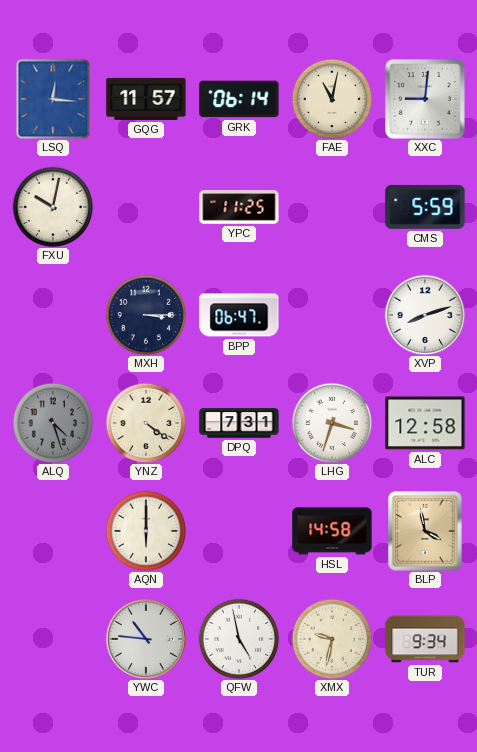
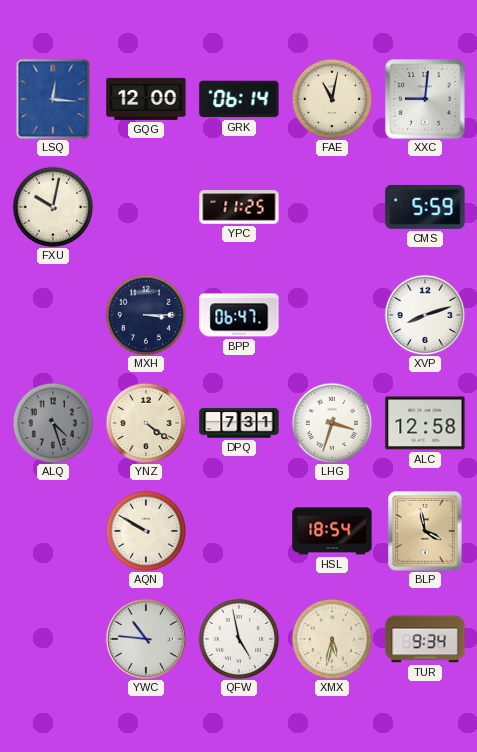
GQG: 11:57 -> 12:00 (146, 99)
AQN: 6:00 -> 9:50 (146, 531)
HSL: 14:58 -> 18:54 (332, 531)
XMX: 9:32 -> 5:32 (332, 639)
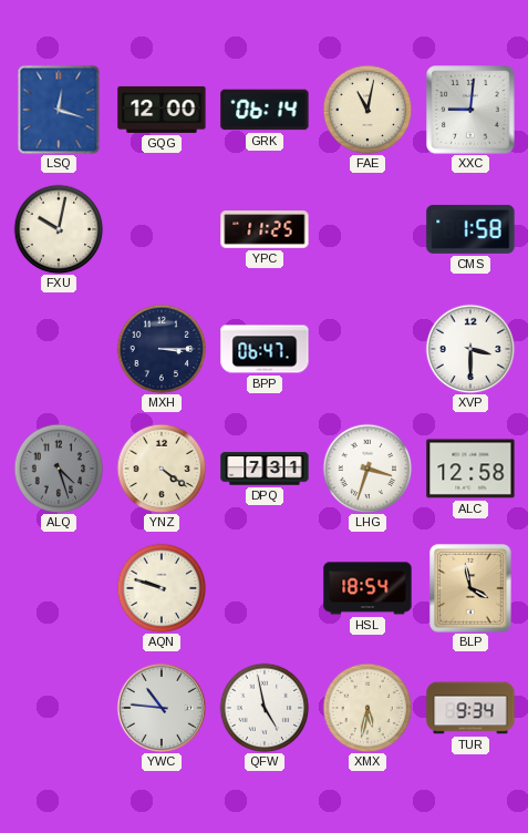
LSQ: 12:16 -> 12:18 (59, 110)
CMS: 5:59 -> 1:58 (470, 229)
XVP: 8:12 -> 3:30 (470, 349)
AQN: 9:50 -> 9:48 (162, 588)
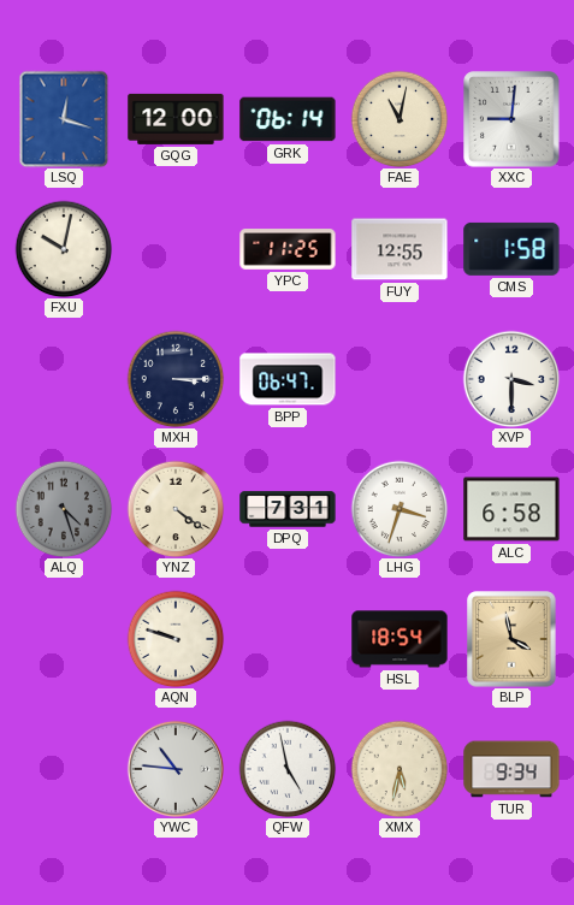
FUY: none -> 12:55 (400, 249)
ALC: 12:58 -> 6:58 (511, 509)
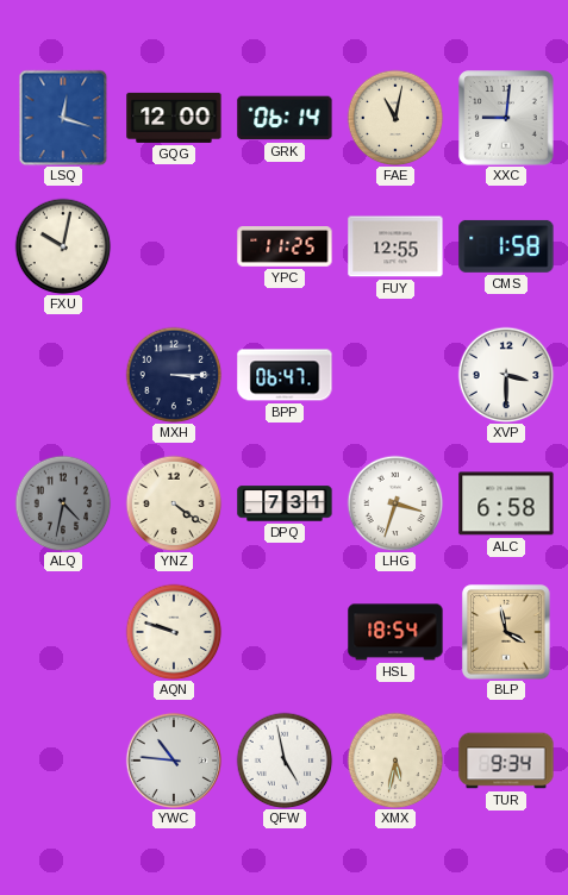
ALQ: 4:27 -> 4:32 (63, 503)
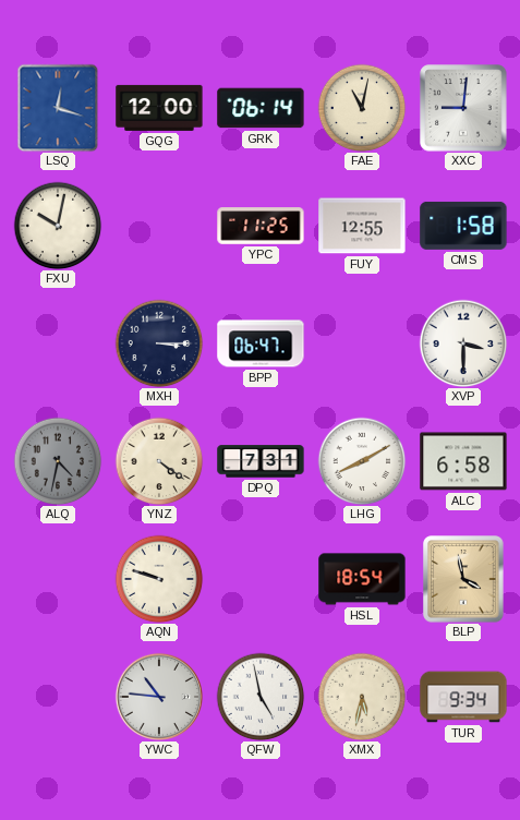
LHG: 3:33 -> 8:10 (362, 461)
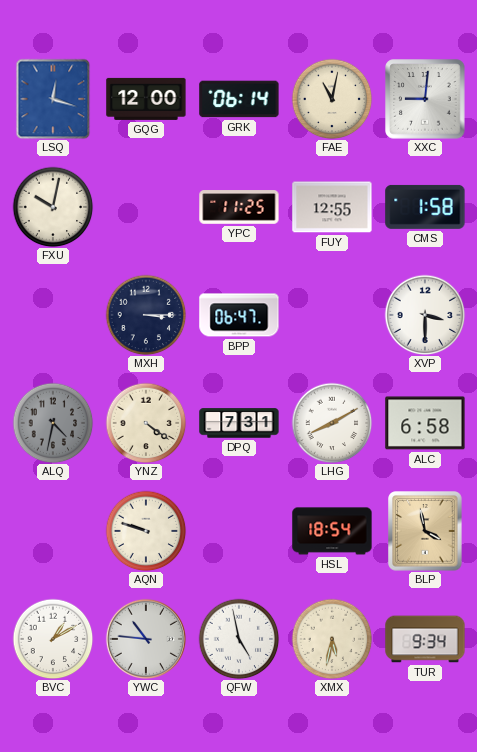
BVC: none -> 1:10 (53, 639)
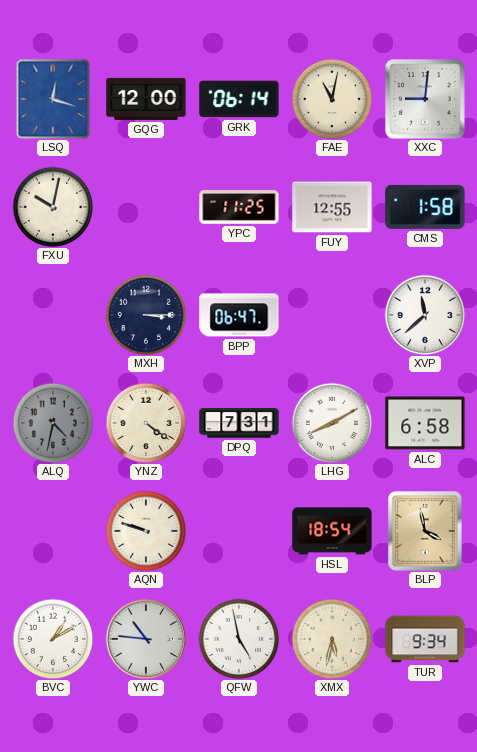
XVP: 3:30 -> 11:38 (425, 315)
